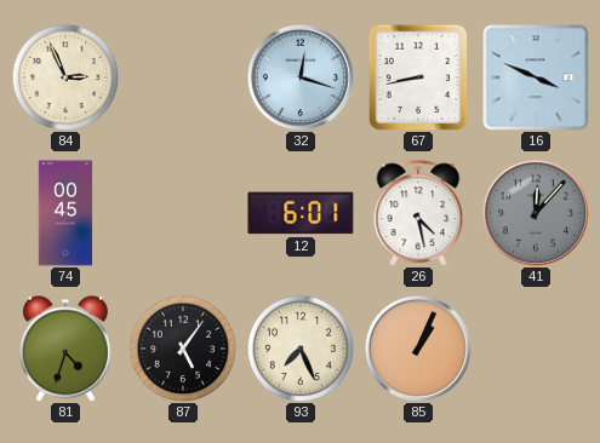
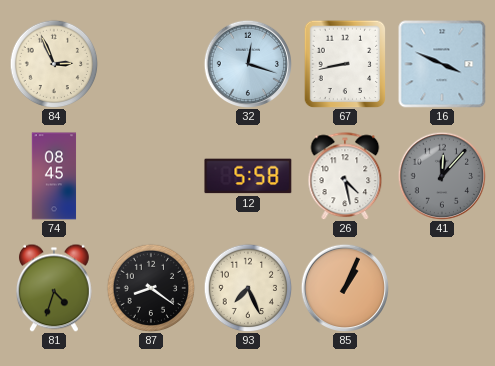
74: 00:45 -> 08:45 (54, 176)
12: 6:01 -> 5:58 (248, 176)
87: 5:06 -> 8:21 (151, 288)
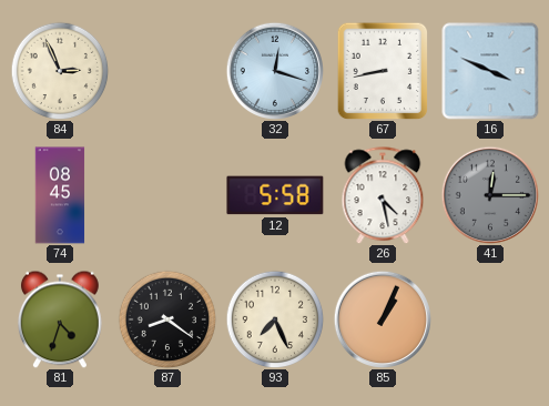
41: 12:07 -> 12:15 (489, 194)
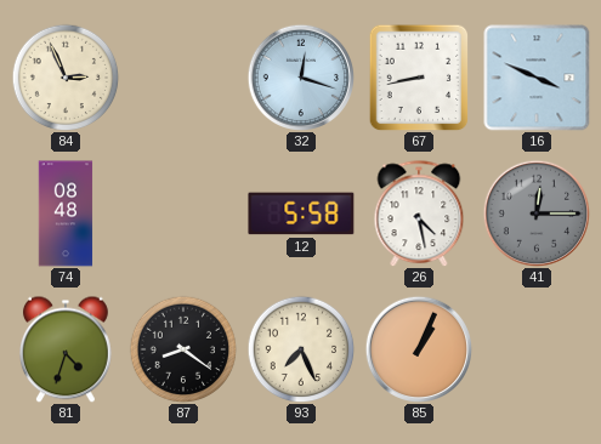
74: 08:45 -> 08:48 (66, 214)
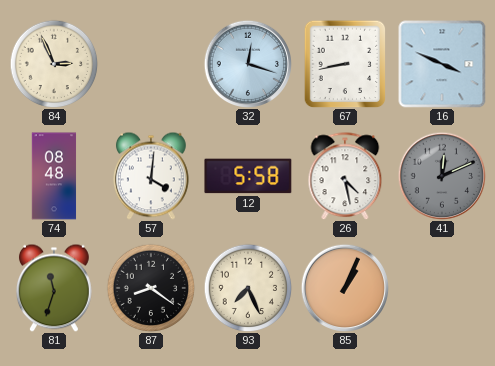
57: none -> 4:01 (152, 176)
41: 12:15 -> 12:11 (441, 175)
81: 4:33 -> 11:33 (55, 288)
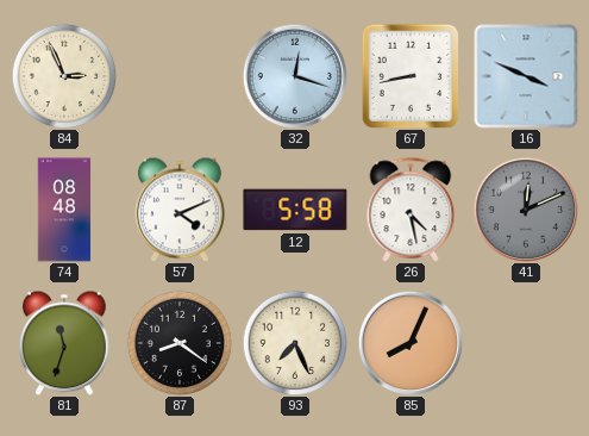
57: 4:01 -> 4:11 (181, 210)
85: 1:04 -> 8:04 (409, 342)
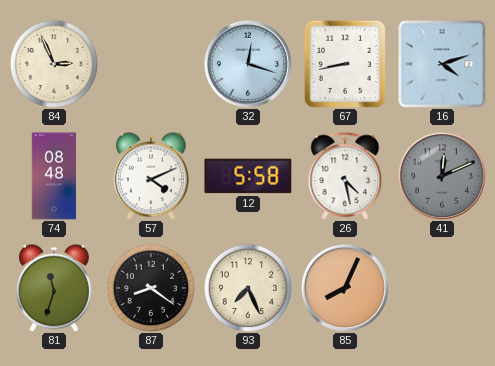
16: 3:49 -> 4:12 (442, 64)
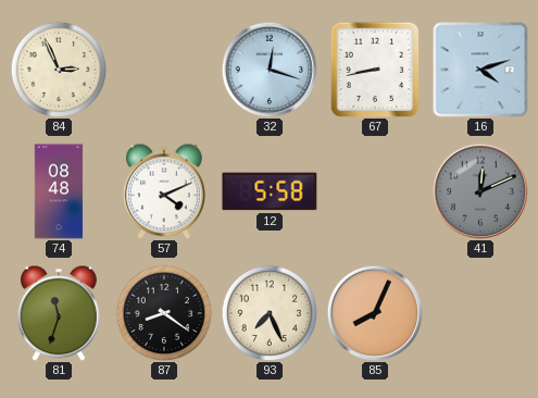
26: 4:28 -> none (345, 176)
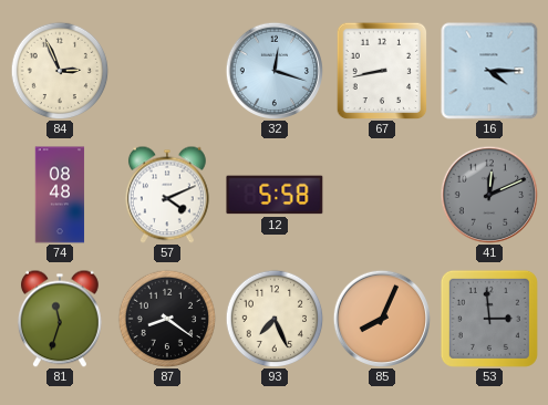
16: 4:12 -> 4:15 (489, 71)
53: none -> 2:59 (489, 319)
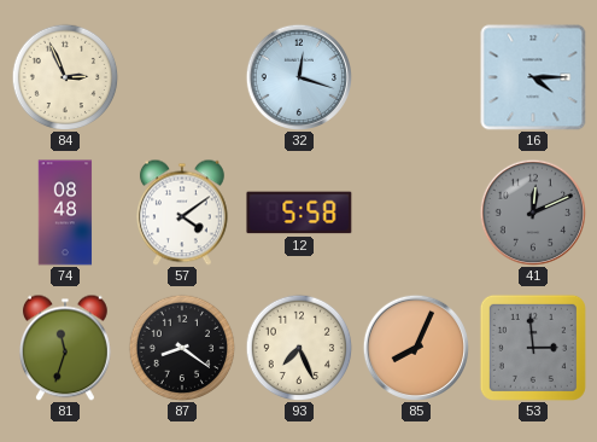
67: 8:43 -> none (382, 71)
57: 4:11 -> 4:09 (183, 213)
